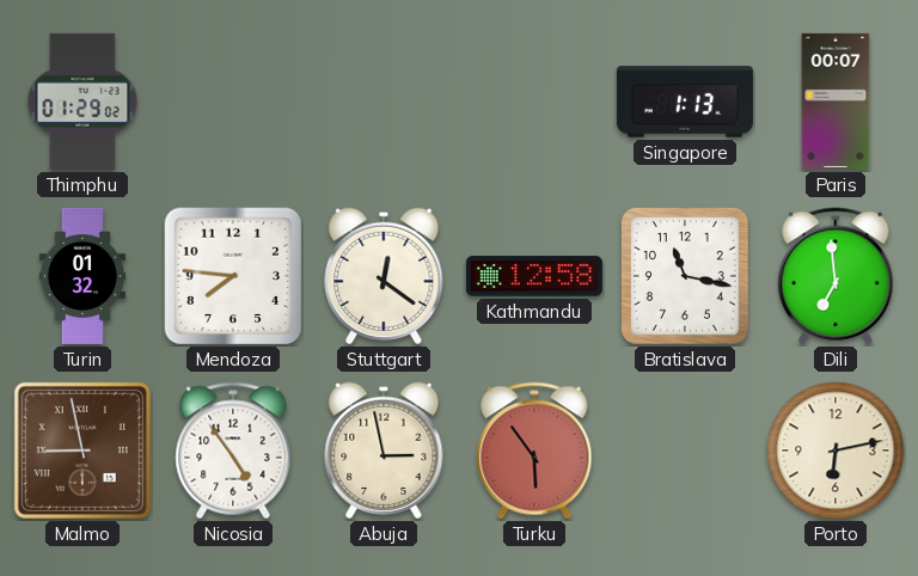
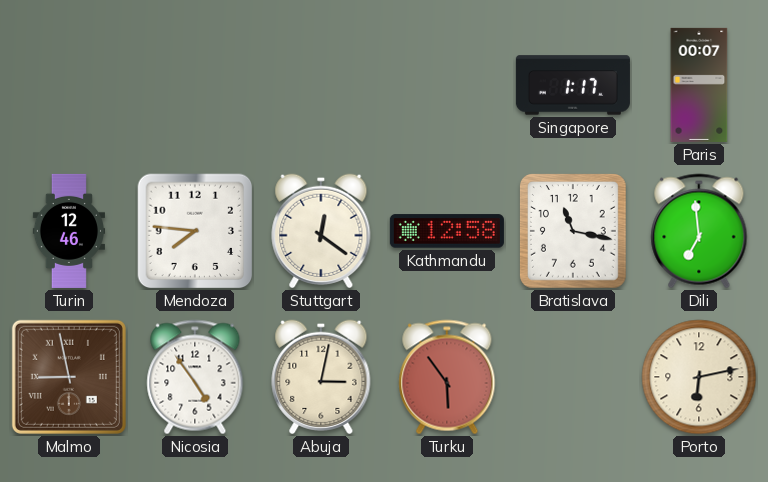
Thimphu: 01:29 -> none (82, 102)
Singapore: 1:13 -> 1:17 (573, 85)
Turin: 01:32 -> 12:46 (68, 231)
Abuja: 2:58 -> 3:02 (321, 377)
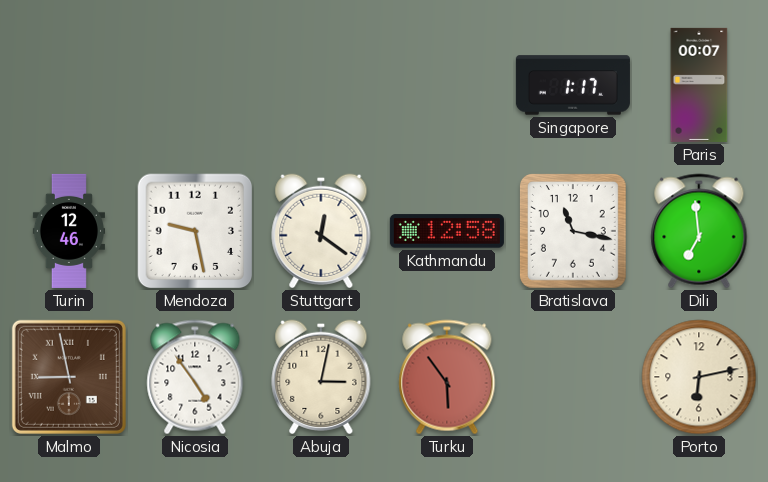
Mendoza: 7:46 -> 9:28 (195, 231)
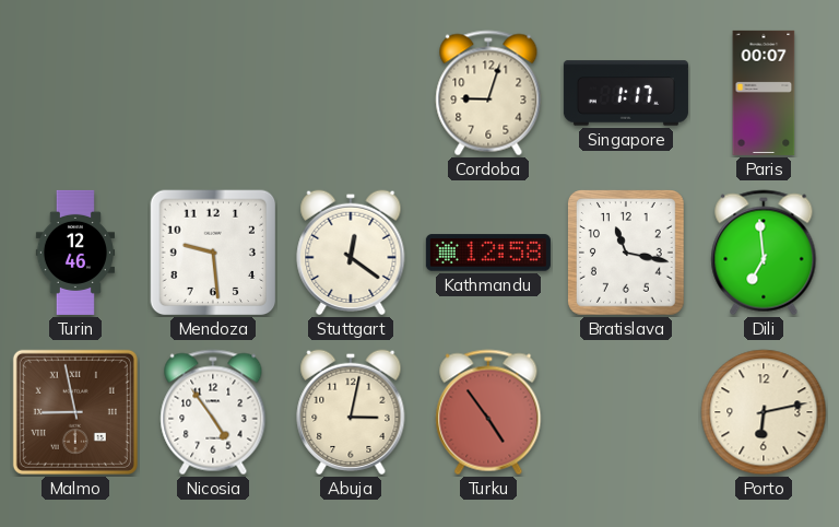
Cordoba: none -> 9:03 (488, 93)
Mendoza: 9:28 -> 9:29 (213, 253)
Turku: 5:54 -> 4:54 (488, 412)
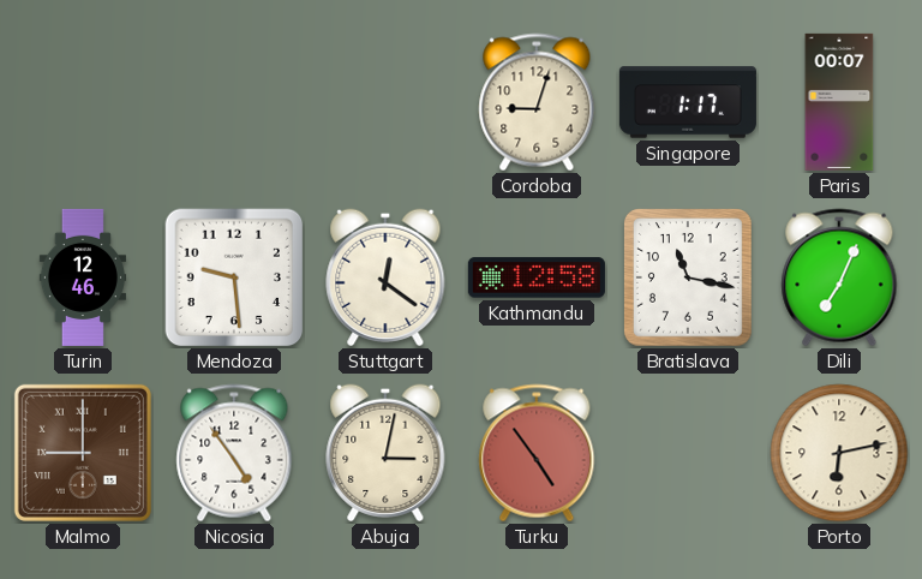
Dili: 6:59 -> 7:04 (839, 277)
Malmo: 8:58 -> 9:00 (83, 453)
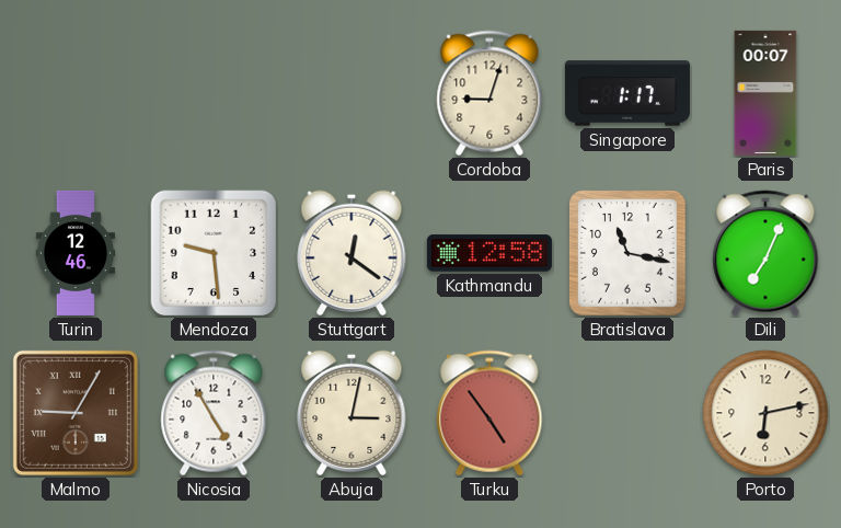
Malmo: 9:00 -> 9:05 (76, 413)
Nicosia: 4:54 -> 4:55 (214, 413)
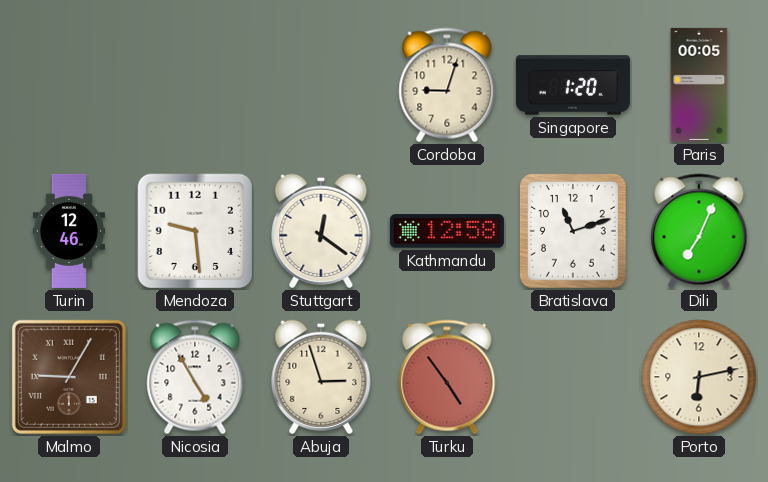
Singapore: 1:17 -> 1:20 (573, 85)
Paris: 00:07 -> 00:05 (699, 85)
Bratislava: 11:17 -> 11:12 (573, 232)
Abuja: 3:02 -> 2:57 (321, 377)
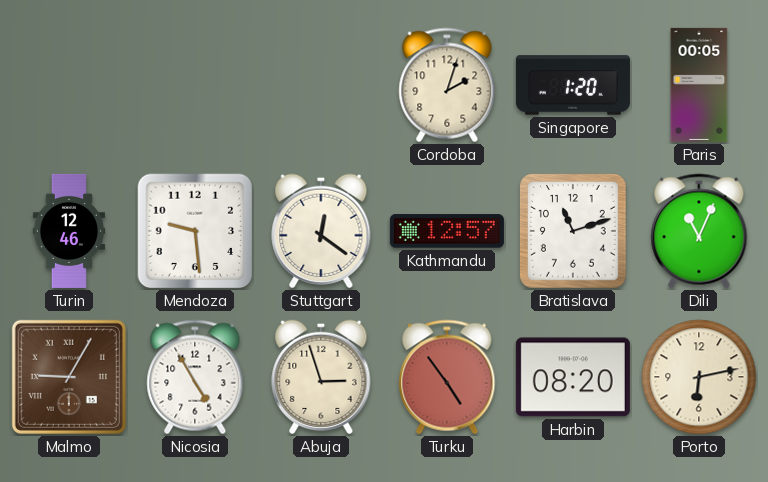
Cordoba: 9:03 -> 2:03 (447, 85)
Kathmandu: 12:58 -> 12:57 (447, 231)
Dili: 7:04 -> 11:04 (699, 231)
Harbin: none -> 08:20 (573, 377)
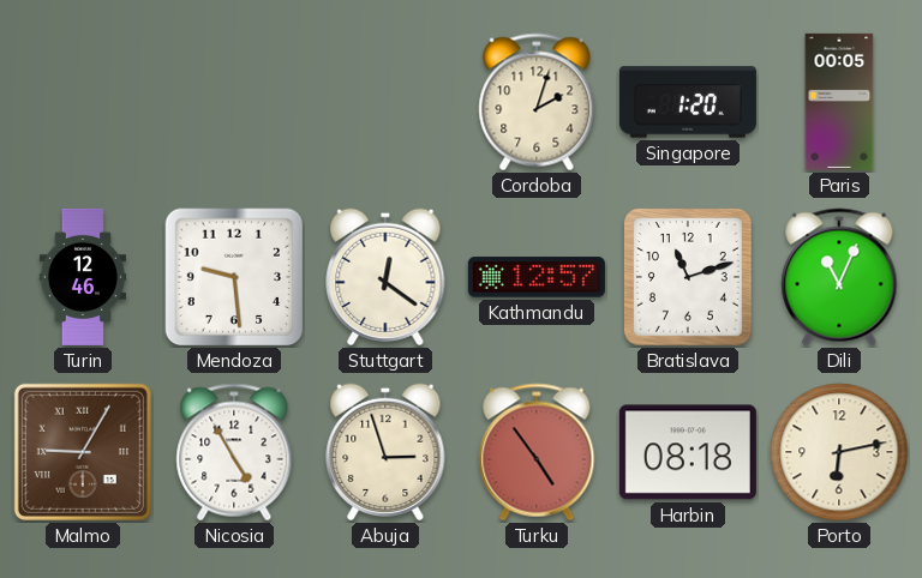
Harbin: 08:20 -> 08:18 (688, 452)
